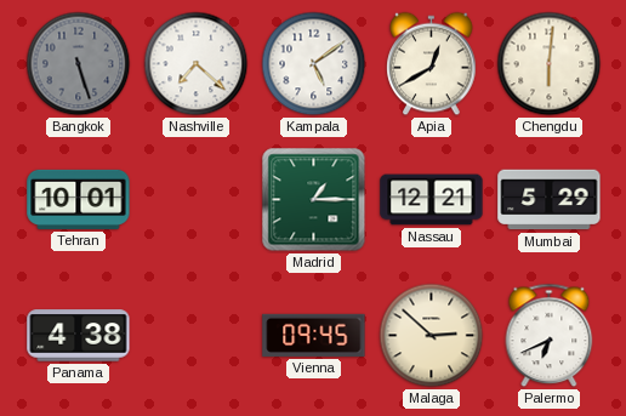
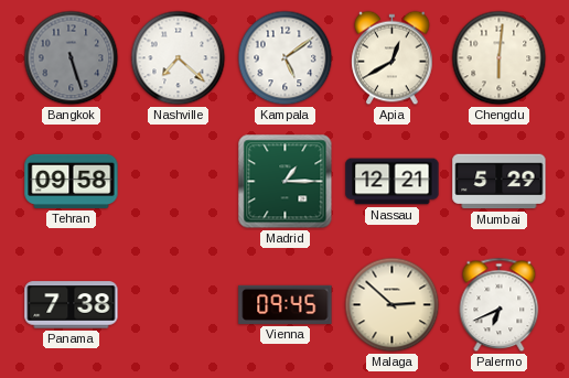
Tehran: 10:01 -> 09:58 (72, 181)
Panama: 4:38 -> 7:38 (72, 305)
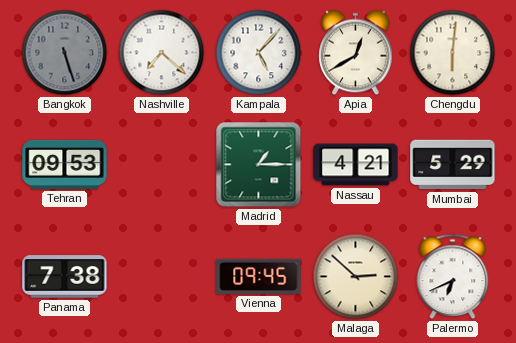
Kampala: 5:09 -> 5:07 (259, 53)
Tehran: 09:58 -> 09:53 (65, 164)
Nassau: 12:21 -> 4:21 (356, 165)
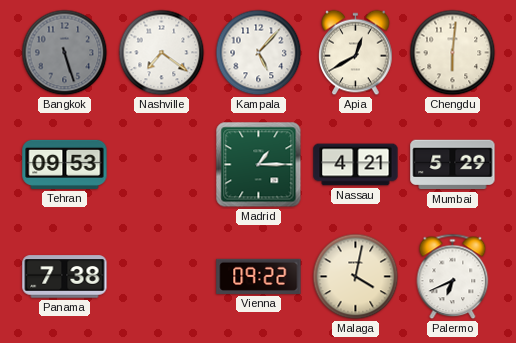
Nashville: 7:22 -> 7:21 (162, 53)
Vienna: 09:45 -> 09:22 (259, 276)
Malaga: 2:52 -> 4:02 (356, 277)
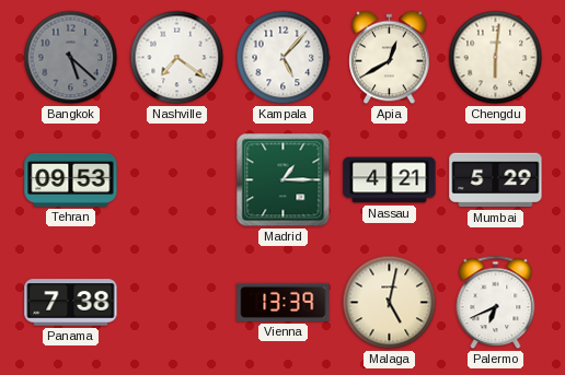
Bangkok: 5:27 -> 5:22 (71, 58)
Vienna: 09:22 -> 13:39 (284, 302)
Malaga: 4:02 -> 5:02 (390, 303)
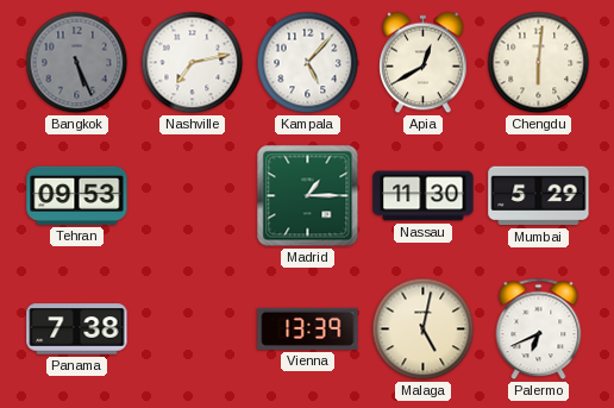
Bangkok: 5:22 -> 5:26 (77, 63)
Nashville: 7:21 -> 7:13 (193, 63)
Nassau: 4:21 -> 11:30 (424, 196)
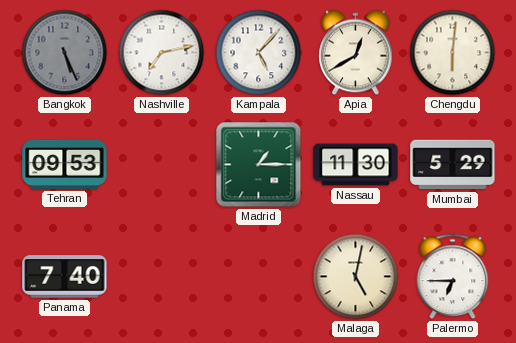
Panama: 7:38 -> 7:40 (65, 277)
Vienna: 13:39 -> none (308, 328)
Palermo: 6:41 -> 6:45 (453, 277)
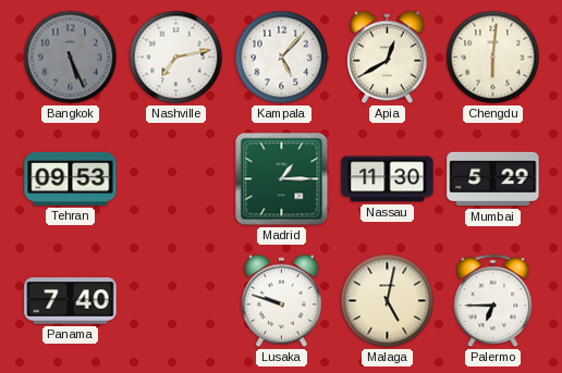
Lusaka: none -> 9:48 (282, 301)
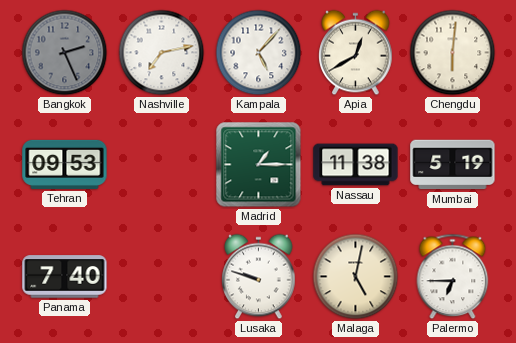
Bangkok: 5:26 -> 2:26 (65, 53)
Nassau: 11:30 -> 11:38 (356, 165)
Mumbai: 5:29 -> 5:19 (453, 165)
